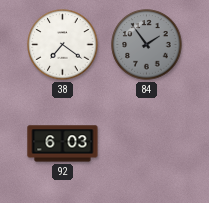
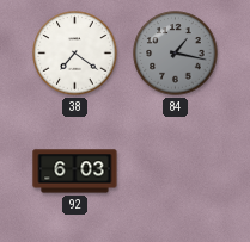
84: 1:54 -> 1:17 (176, 54)
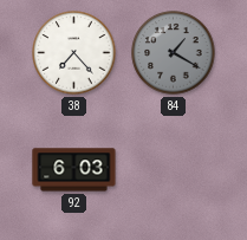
38: 7:21 -> 7:23 (74, 53)
84: 1:17 -> 1:20 (174, 53)
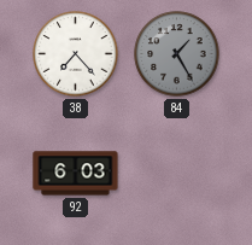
84: 1:20 -> 1:25 (177, 54)
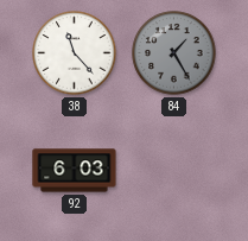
38: 7:23 -> 11:23 (75, 53)
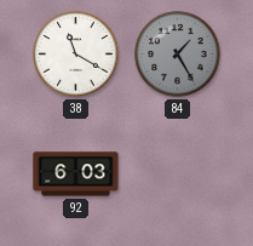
38: 11:23 -> 11:20 (76, 55)
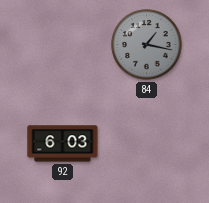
38: 11:20 -> none (76, 55)
84: 1:25 -> 1:17 (147, 45)
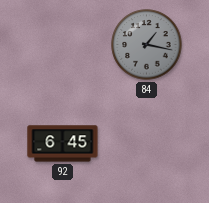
92: 6:03 -> 6:45 (63, 144)
